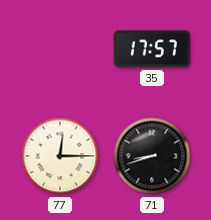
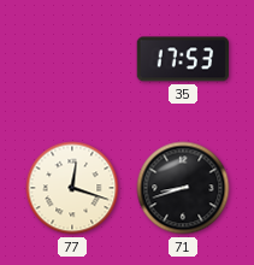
35: 17:57 -> 17:53 (182, 59)
77: 12:15 -> 12:18 (72, 188)
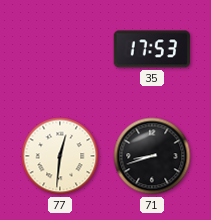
77: 12:18 -> 12:31 (60, 156)
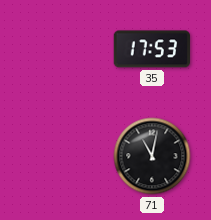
77: 12:31 -> none (60, 156)
71: 8:42 -> 11:02 (152, 156)
